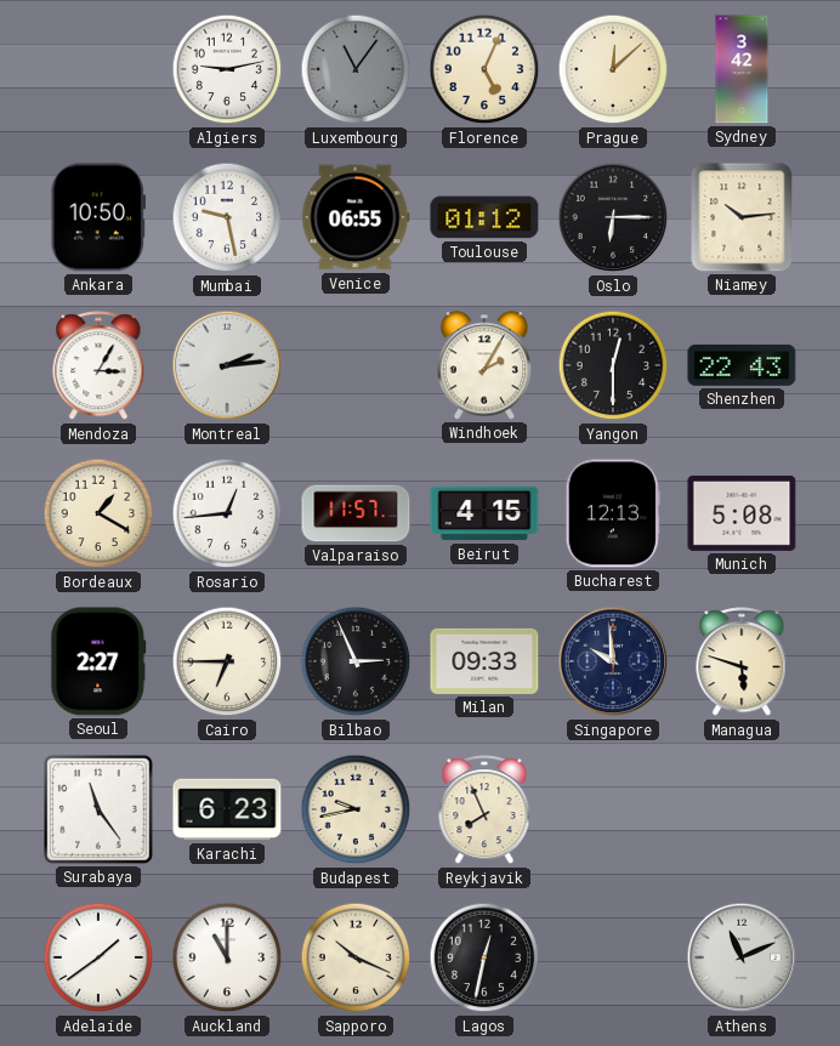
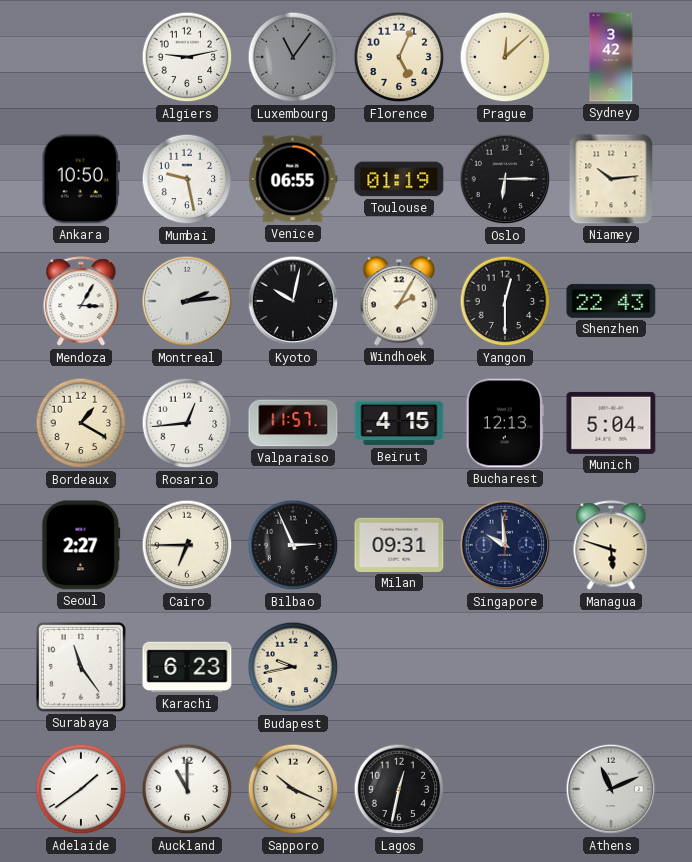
Toulouse: 01:12 -> 01:19 (399, 179)
Kyoto: none -> 10:02 (293, 301)
Munich: 5:08 -> 5:04 (611, 423)
Milan: 09:33 -> 09:31 (399, 545)
Reykjavik: 7:56 -> none (484, 811)
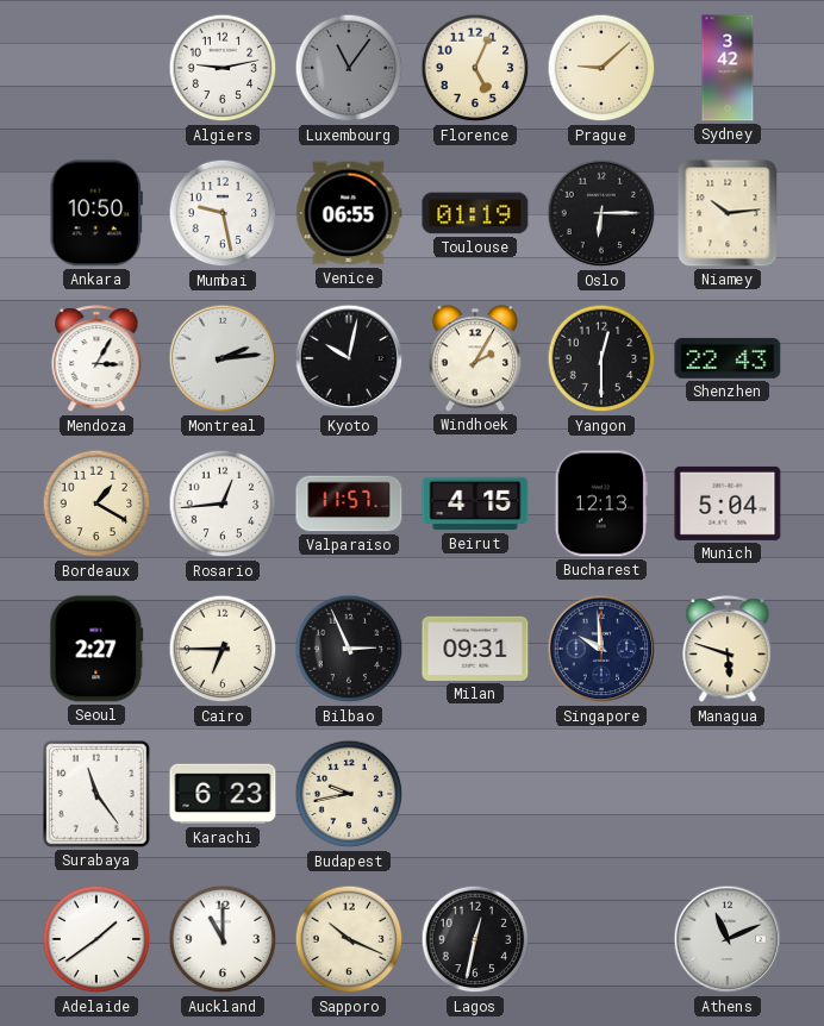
Prague: 12:08 -> 9:08 (601, 68)
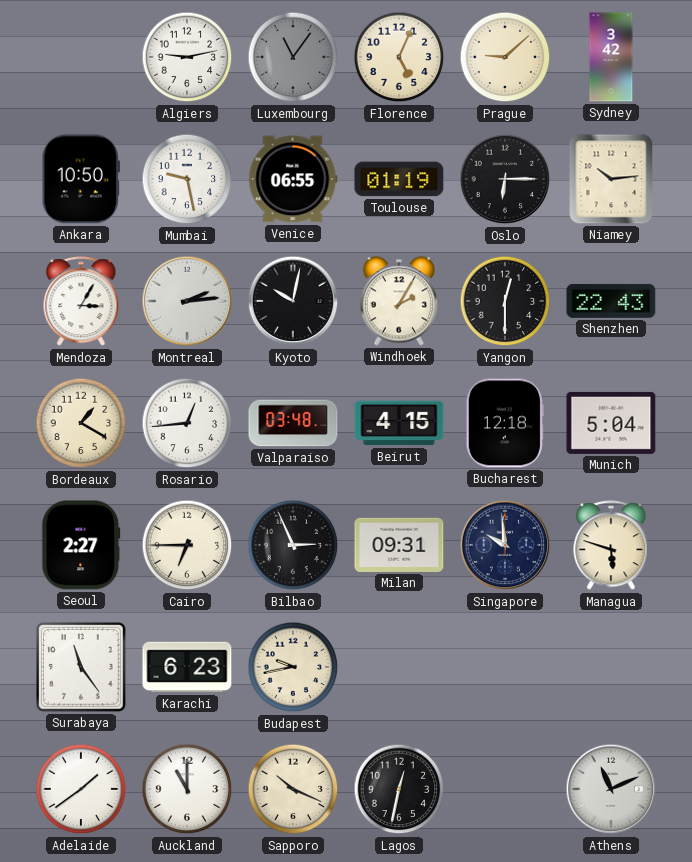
Valparaiso: 11:57 -> 03:48 (293, 423)
Bucharest: 12:13 -> 12:18 (505, 423)
